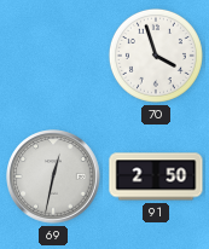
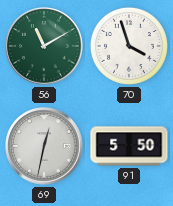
56: none -> 11:10 (44, 46)
91: 2:50 -> 5:50 (129, 146)
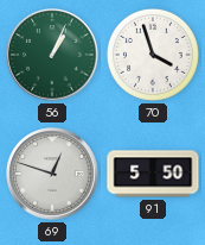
56: 11:10 -> 1:04 (52, 55)
69: 12:32 -> 12:48 (52, 174)
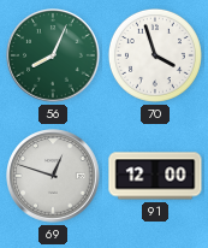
56: 1:04 -> 8:04 (53, 55)
91: 5:50 -> 12:00 (155, 176)
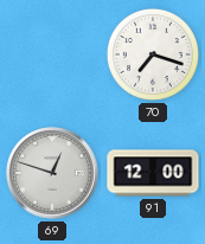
56: 8:04 -> none (53, 55)
70: 3:57 -> 7:18 (153, 54)
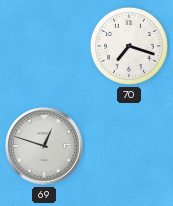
91: 12:00 -> none (153, 173)
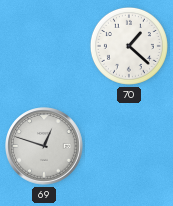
70: 7:18 -> 1:22 (129, 46)
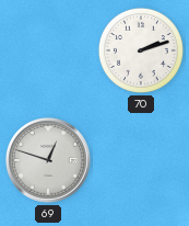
70: 1:22 -> 2:12 (141, 50)
